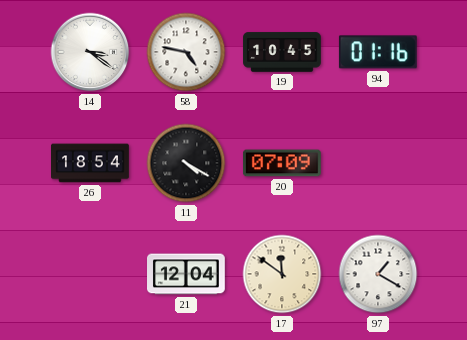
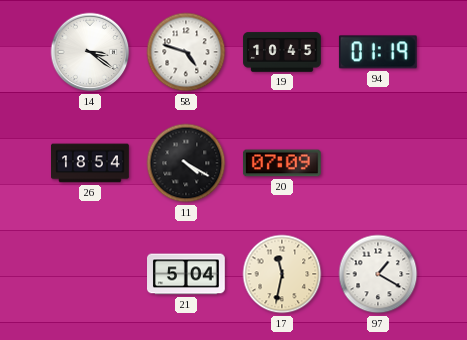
58: 4:47 -> 4:48 (186, 52)
94: 01:16 -> 01:19 (378, 52)
21: 12:04 -> 5:04 (187, 274)
17: 11:51 -> 11:32 (282, 274)
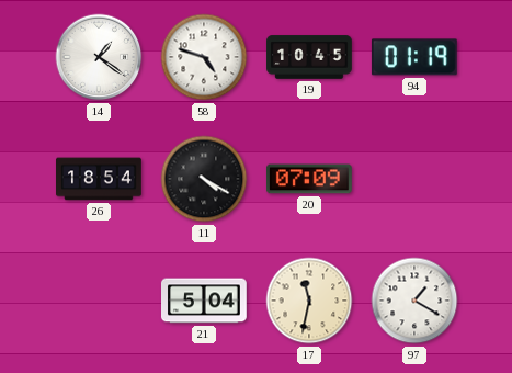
14: 3:21 -> 1:21 (99, 57)
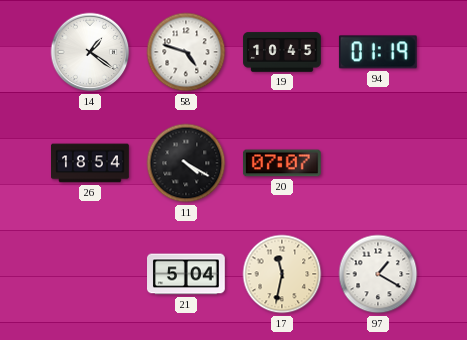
20: 07:09 -> 07:07 (283, 163)
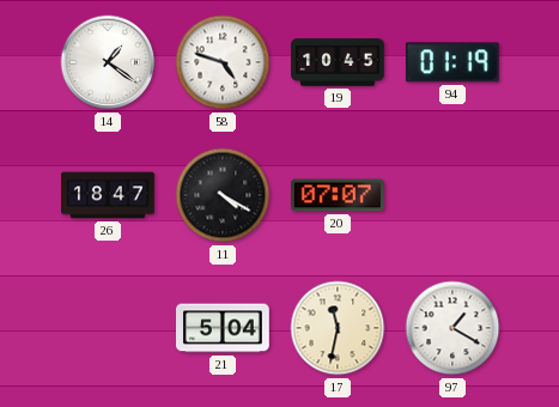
26: 18:54 -> 18:47 (109, 195)
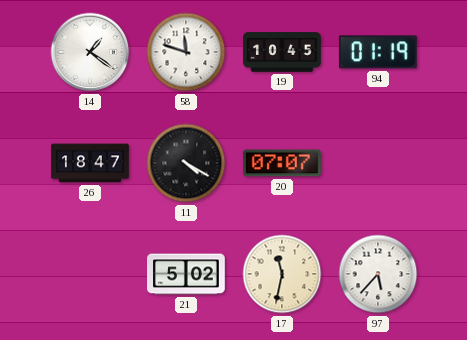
58: 4:48 -> 11:48 (186, 52)
21: 5:04 -> 5:02 (187, 274)
97: 1:20 -> 5:37 (378, 274)
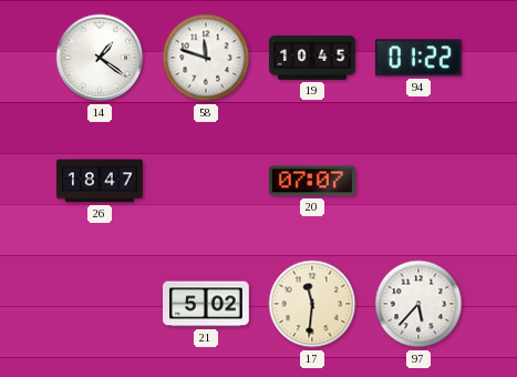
94: 01:19 -> 01:22 (418, 58)
11: 4:20 -> none (186, 163)
17: 11:32 -> 11:31 (312, 304)
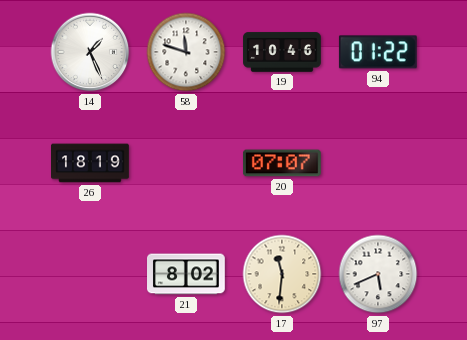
14: 1:21 -> 1:26 (90, 52)
19: 10:45 -> 10:46 (282, 52)
26: 18:47 -> 18:19 (91, 163)
21: 5:02 -> 8:02 (187, 274)
97: 5:37 -> 5:41 (378, 274)
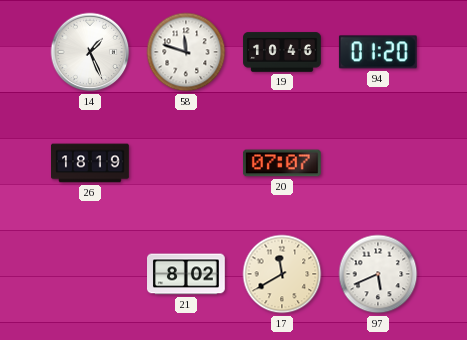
94: 01:22 -> 01:20 (378, 52)
17: 11:31 -> 11:40 (282, 274)
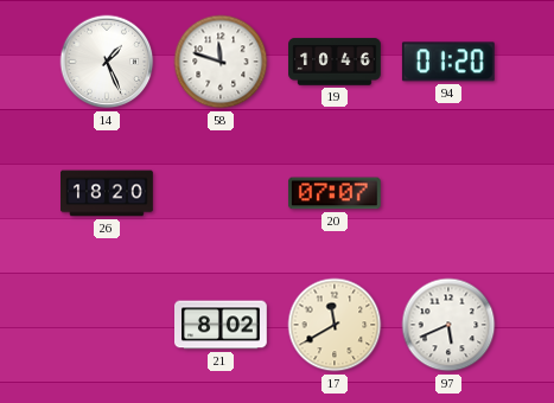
26: 18:19 -> 18:20 (108, 193)
